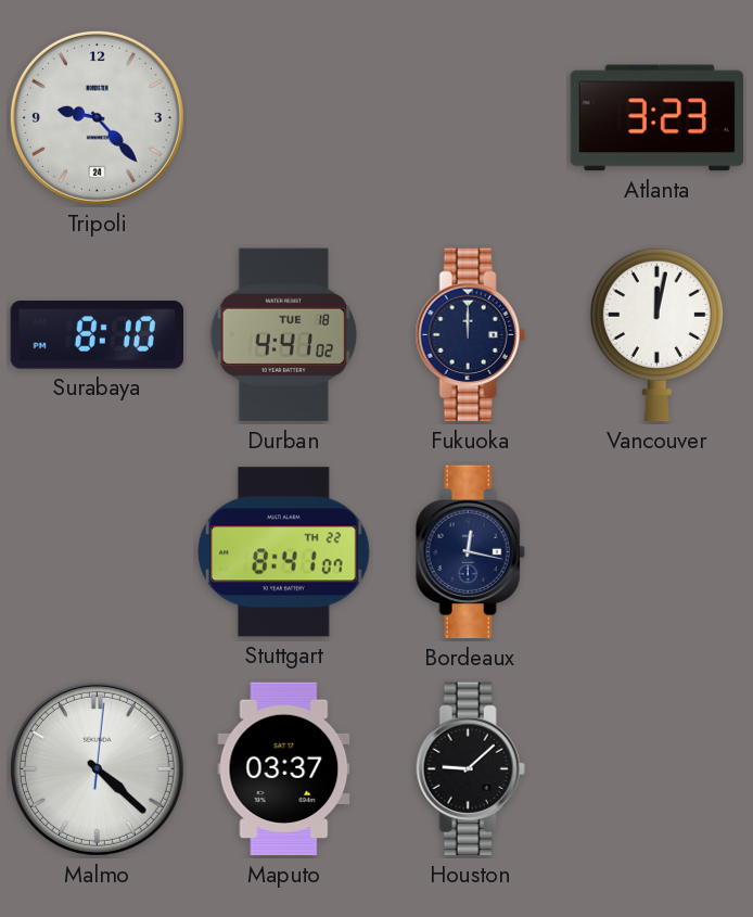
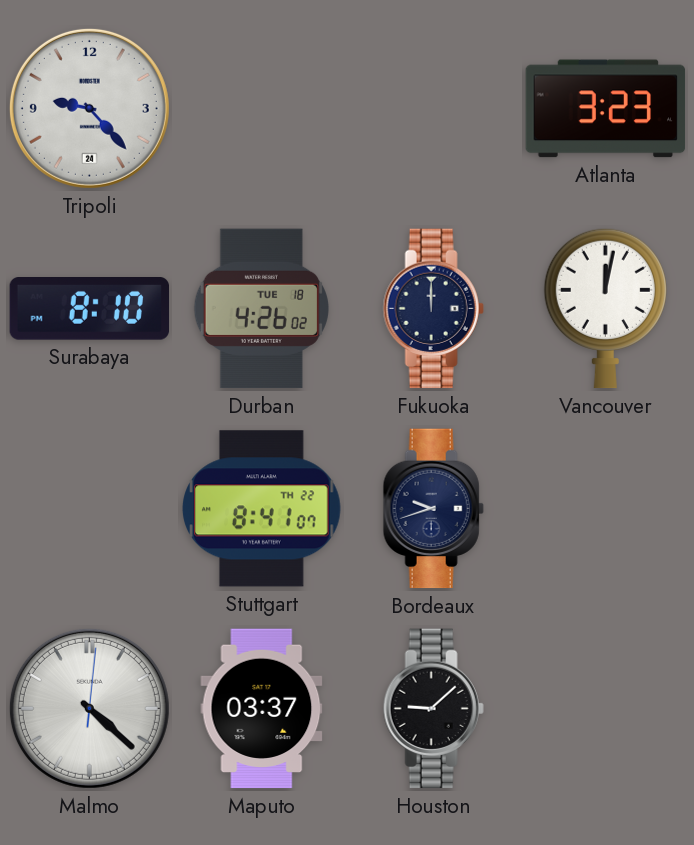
Durban: 4:41 -> 4:26 (261, 309)
Bordeaux: 12:17 -> 9:42 (433, 509)
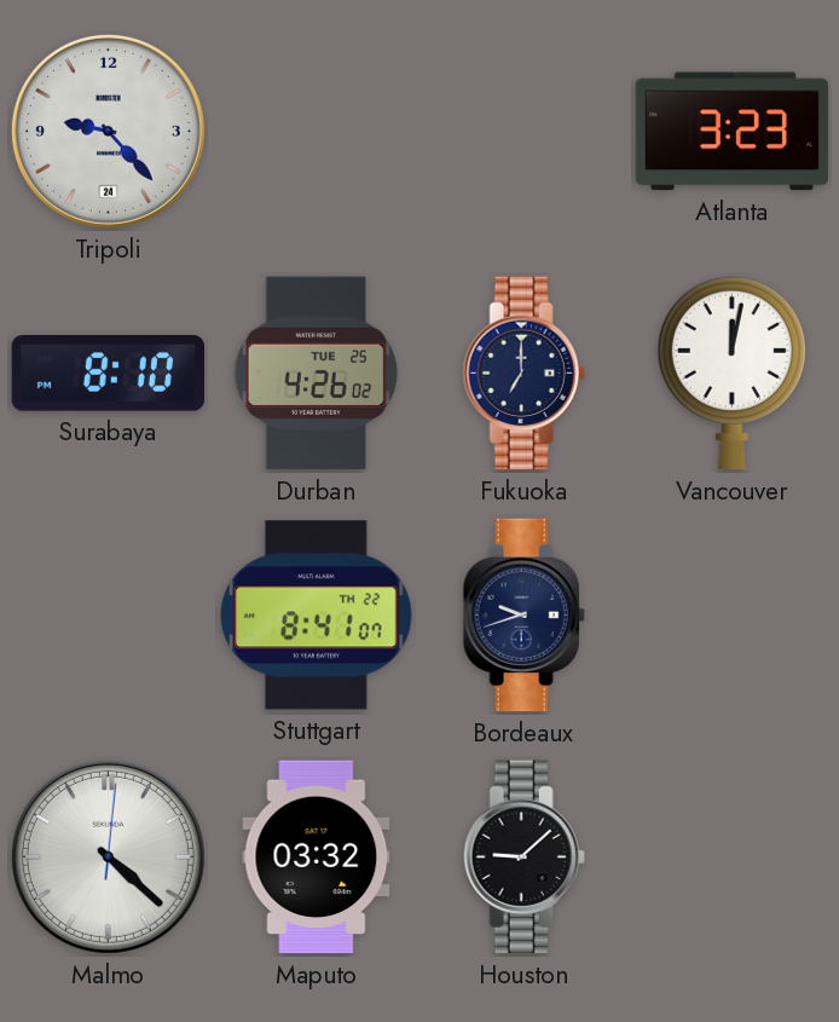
Durban date: TUE 18 -> TUE 25 (316, 374)
Fukuoka: 12:00 -> 7:00 (523, 374)
Maputo: 03:37 -> 03:32 (317, 858)
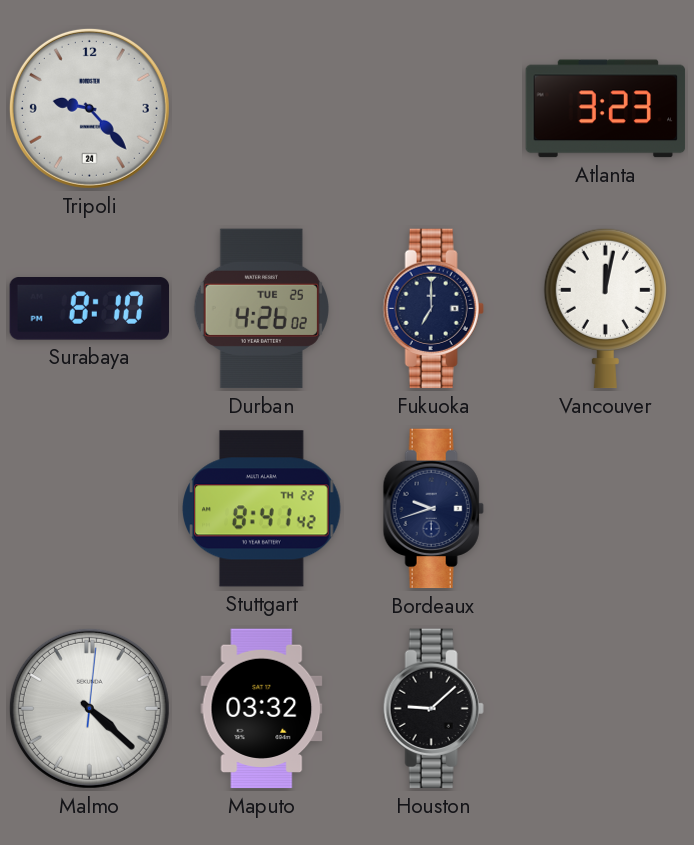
Stuttgart: 8:41:07 -> 8:41:42 (262, 509)
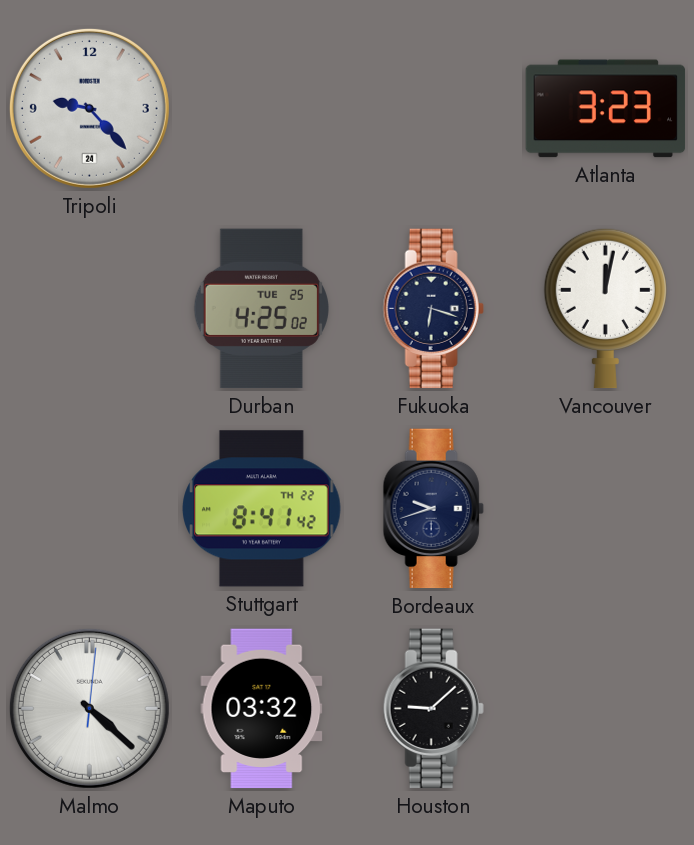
Surabaya: 8:10 -> none (89, 309)
Durban: 4:26 -> 4:25 (261, 309)
Fukuoka: 7:00 -> 6:18 (433, 309)
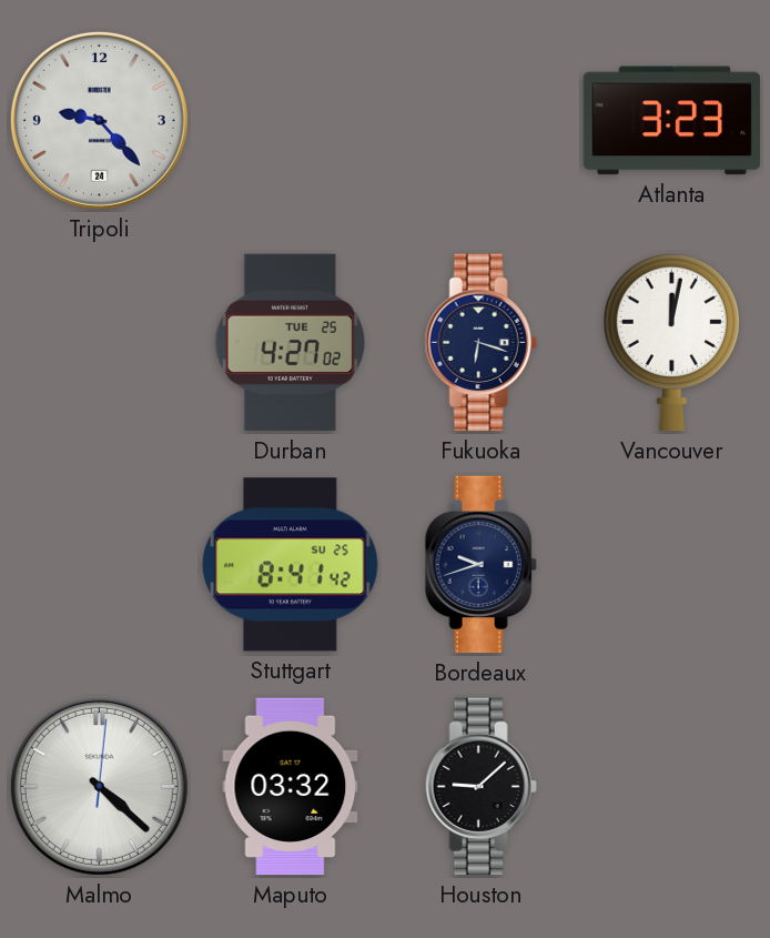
Durban: 4:25 -> 4:27 (290, 343)
Stuttgart date: TH 22 -> SU 25 (291, 565)
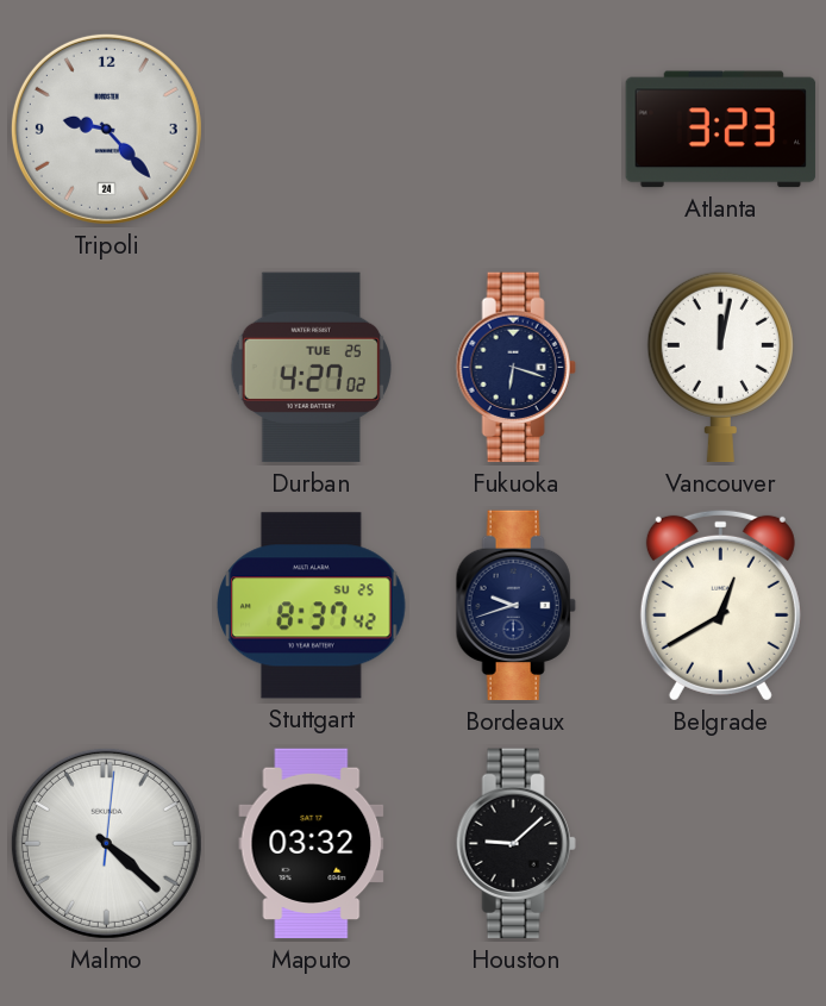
Stuttgart: 8:41 -> 8:37 (312, 606)
Belgrade: none -> 12:40 (720, 605)
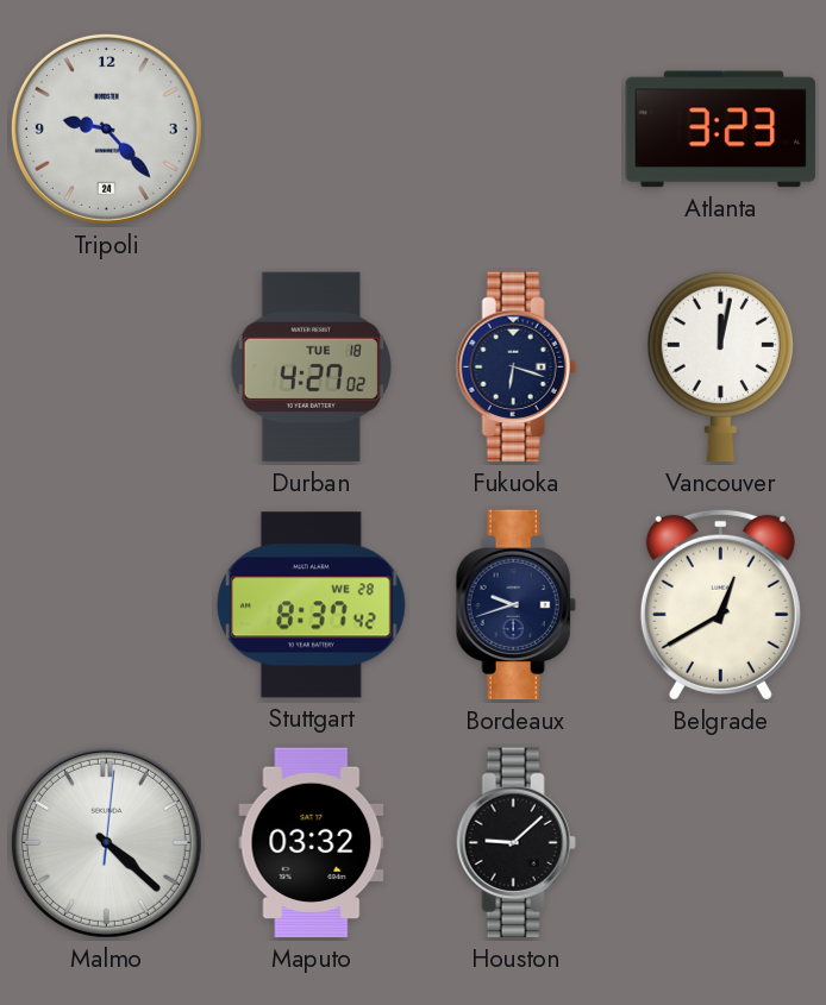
Durban date: TUE 25 -> TUE 18 (311, 368)
Stuttgart date: SU 25 -> WE 28 (312, 605)
